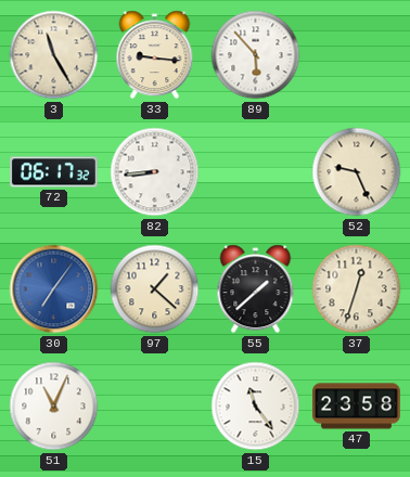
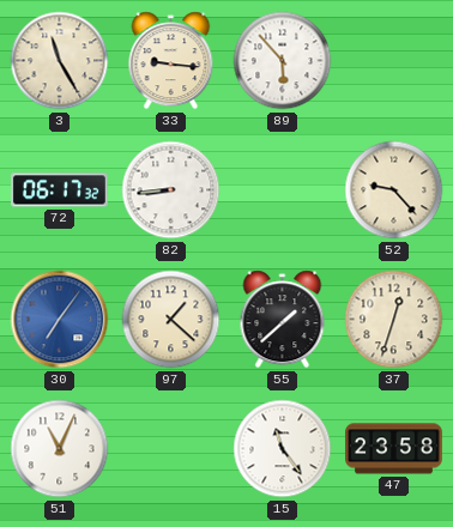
52: 9:26 -> 9:23 (394, 190)
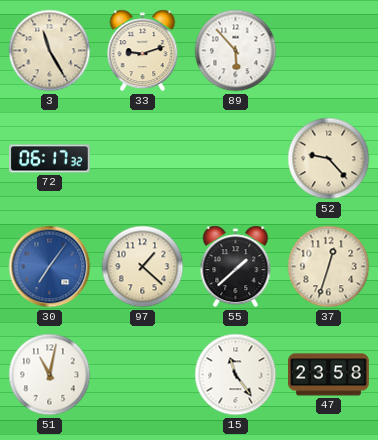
33: 9:16 -> 9:12 (143, 51)
82: 8:44 -> none (171, 190)
51: 11:04 -> 11:02 (50, 375)
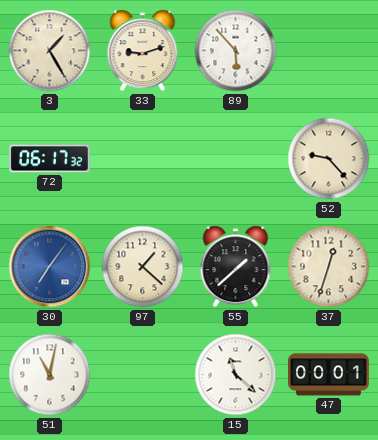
3: 11:25 -> 1:25 (50, 51)
15: 11:24 -> 11:22 (236, 375)
47: 23:58 -> 00:01 (329, 375)
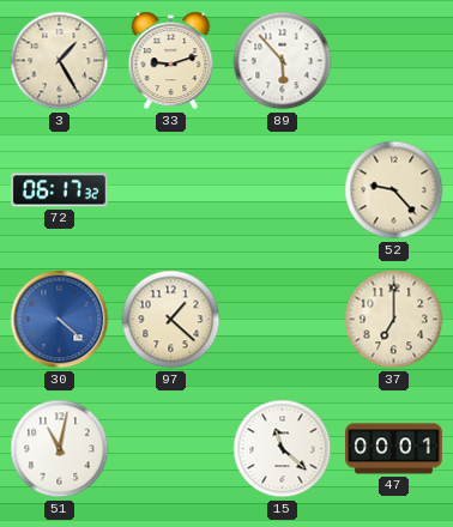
30: 7:06 -> 4:22 (60, 320)
55: 1:38 -> none (236, 267)
37: 12:33 -> 7:00 (394, 320)
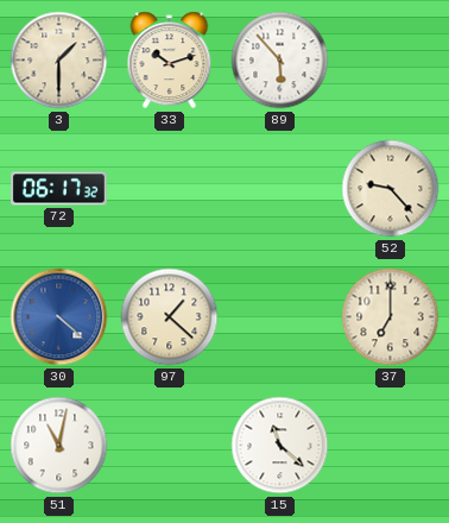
3: 1:25 -> 1:30 (59, 61)
33: 9:12 -> 10:12 (170, 61)
47: 00:01 -> none (394, 449)
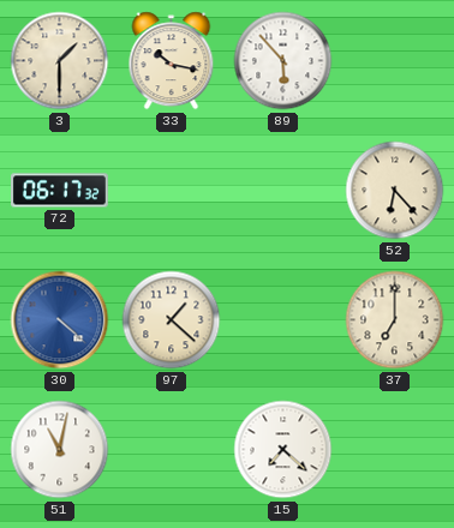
33: 10:12 -> 10:17 (172, 61)
52: 9:23 -> 6:23 (395, 191)
15: 11:22 -> 7:22 (283, 450)
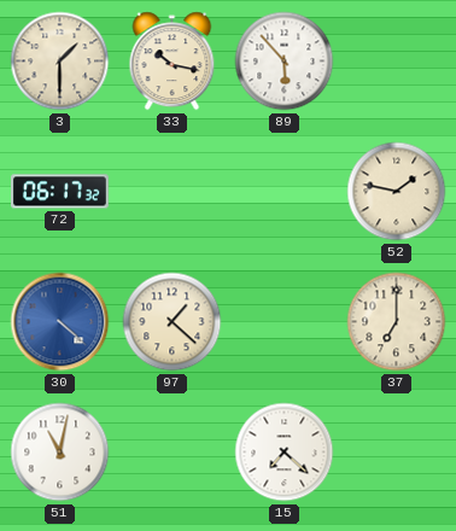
52: 6:23 -> 1:47 (397, 192)
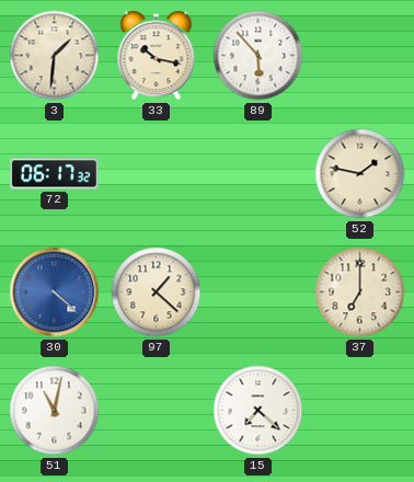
3: 1:30 -> 1:31 (55, 56)
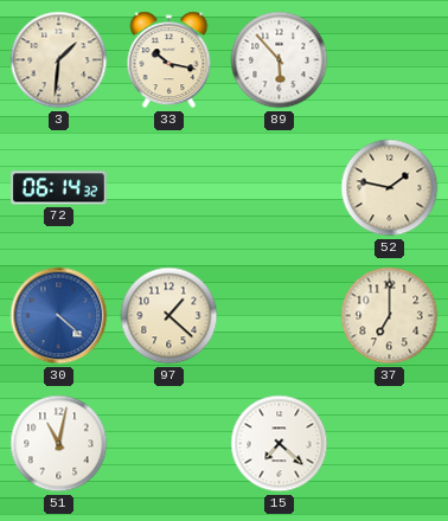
72: 06:17 -> 06:14 (59, 188)
